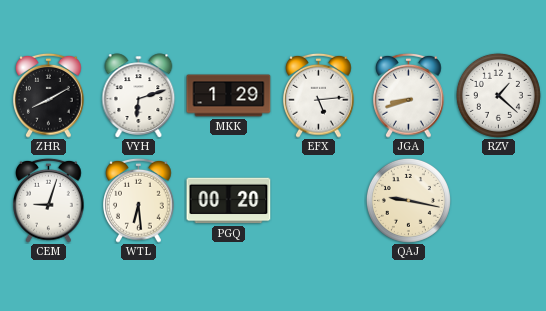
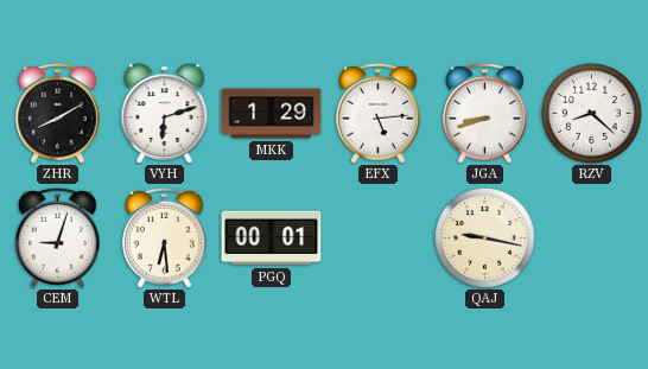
RZV: 1:22 -> 8:22 (591, 113)
PGQ: 00:20 -> 00:01 (272, 238)
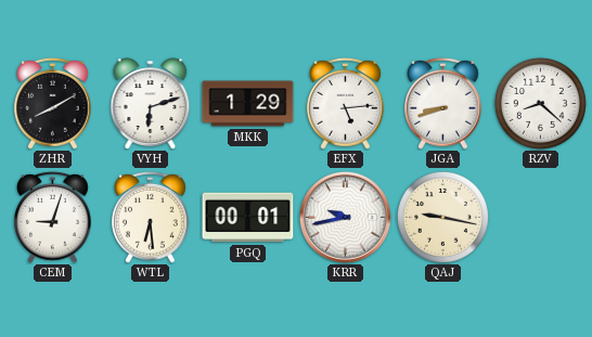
KRR: none -> 9:43 (346, 218)
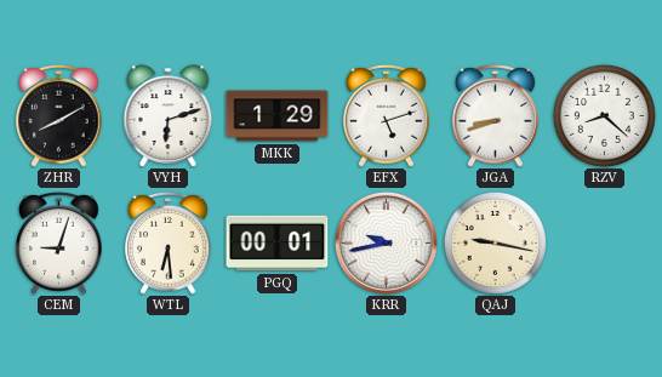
EFX: 5:14 -> 5:12 (387, 115)
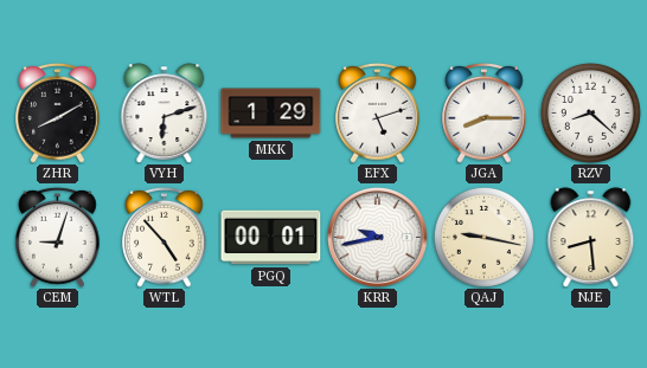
JGA: 8:42 -> 8:15 (485, 112)
WTL: 6:29 -> 4:53 (165, 237)
NJE: none -> 8:29 (591, 238)
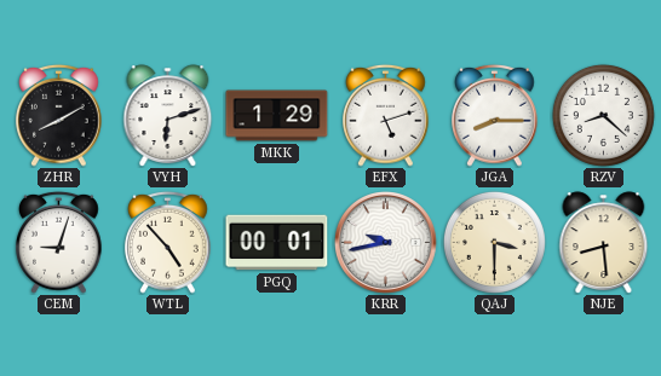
QAJ: 9:17 -> 3:30 (494, 242)
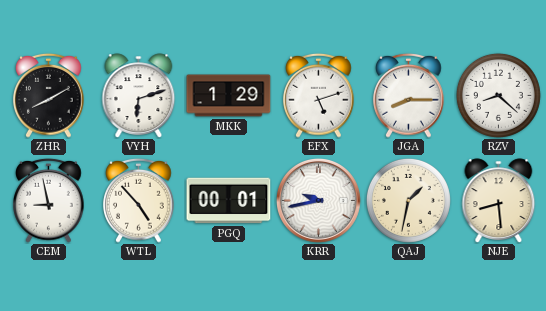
CEM: 9:03 -> 8:58 (49, 200)
QAJ: 3:30 -> 1:32 (408, 200)
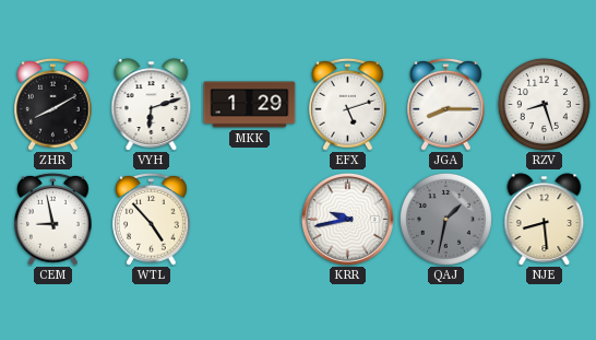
RZV: 8:22 -> 8:27 (544, 104)
PGQ: 00:01 -> none (229, 201)
QAJ dial: cream -> grey (445, 219)
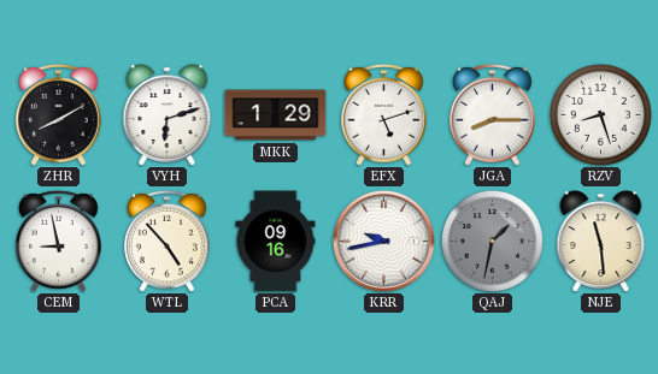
PCA: none -> 09:16 (276, 242)
NJE: 8:29 -> 11:29 (601, 242)
